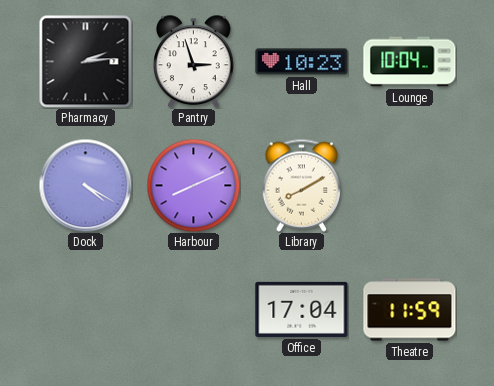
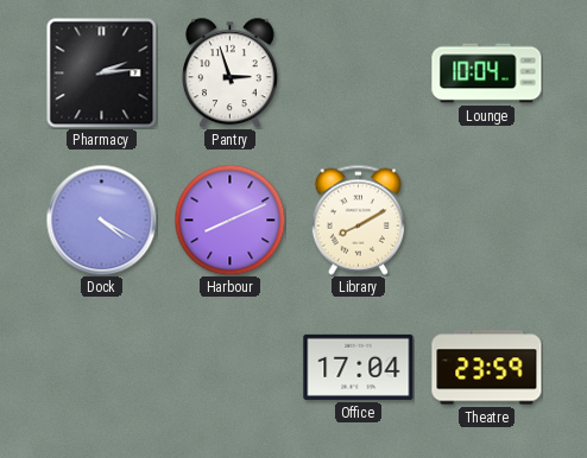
Hall: 10:23 -> none (302, 62)
Theatre: 11:59 -> 23:59 (487, 368)
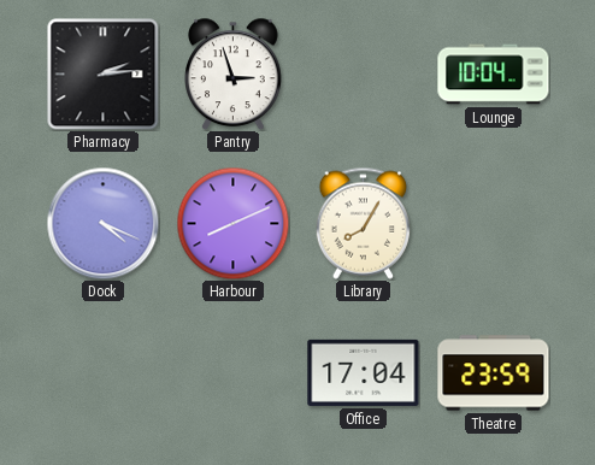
Dock: 4:20 -> 4:19 (102, 223)
Library: 8:10 -> 8:05 (363, 223)
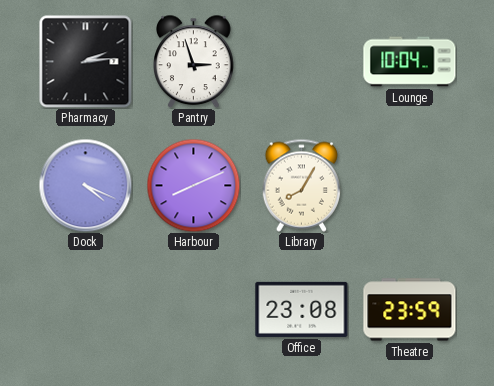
Office: 17:04 -> 23:08 (302, 309)
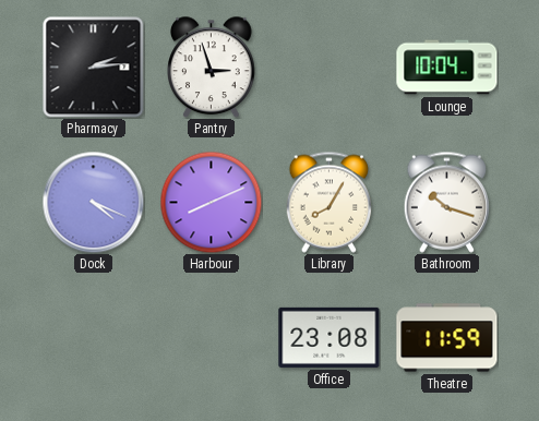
Bathroom: none -> 10:18 (446, 202)
Theatre: 23:59 -> 11:59 (447, 338)
